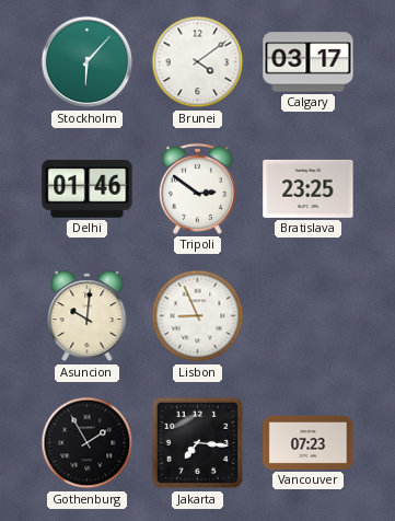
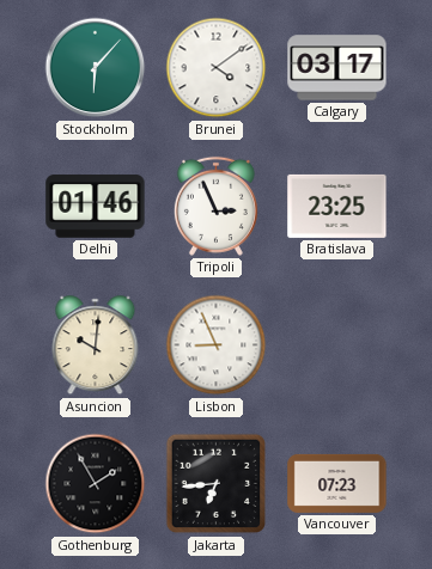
Tripoli: 2:51 -> 2:56 (215, 206)
Jakarta: 7:16 -> 6:44 (217, 484)
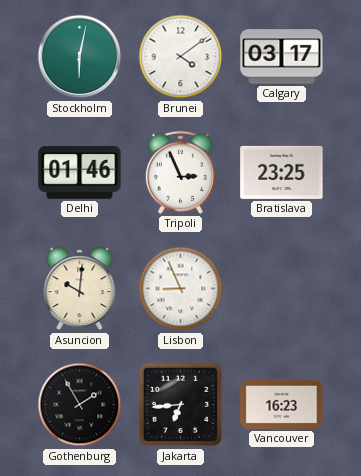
Stockholm: 6:07 -> 6:02 (80, 57)
Vancouver: 07:23 -> 16:23 (282, 404)
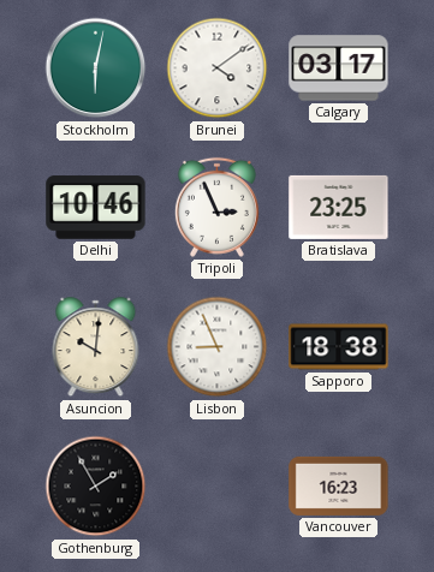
Delhi: 01:46 -> 10:46 (96, 208)
Sapporo: none -> 18:38 (339, 347)
Jakarta: 6:44 -> none (181, 405)
